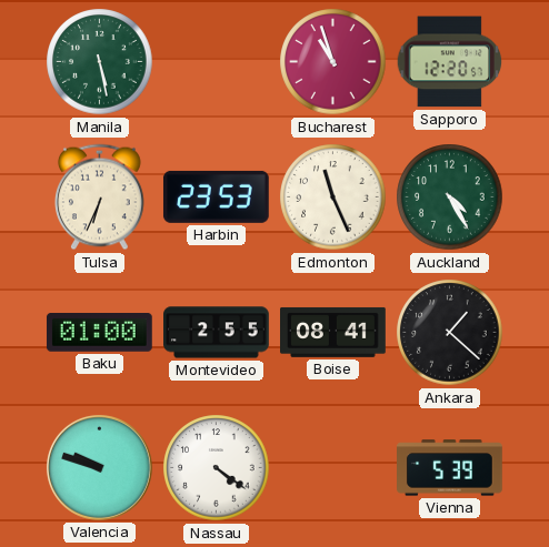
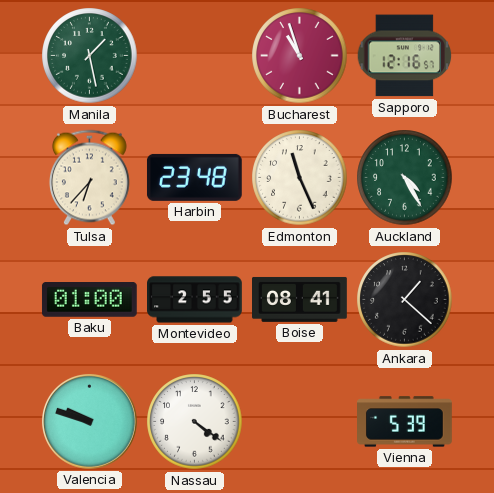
Manila: 5:28 -> 1:28 (90, 56)
Sapporo: 12:20 -> 12:16 (405, 56)
Tulsa: 6:34 -> 6:37 (89, 178)
Harbin: 23:53 -> 23:48 (194, 177)
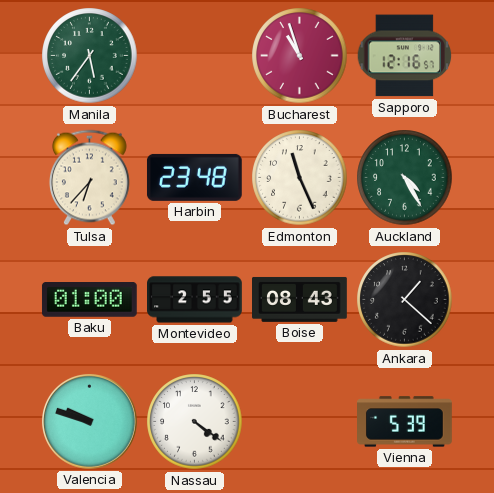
Manila: 1:28 -> 5:36 (90, 56)
Boise: 08:41 -> 08:43 (300, 299)
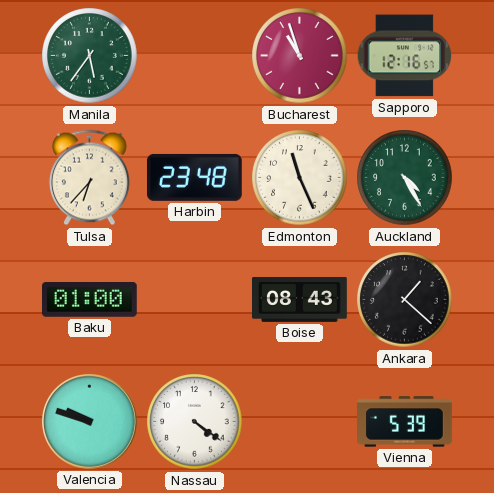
Montevideo: 2:55 -> none (195, 300)
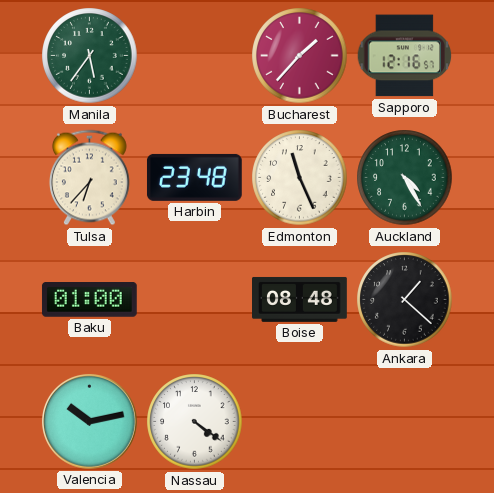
Bucharest: 10:57 -> 1:37 (300, 56)
Boise: 08:43 -> 08:48 (300, 299)
Valencia: 9:48 -> 10:13 (89, 421)
Vienna: 5:39 -> none (405, 422)
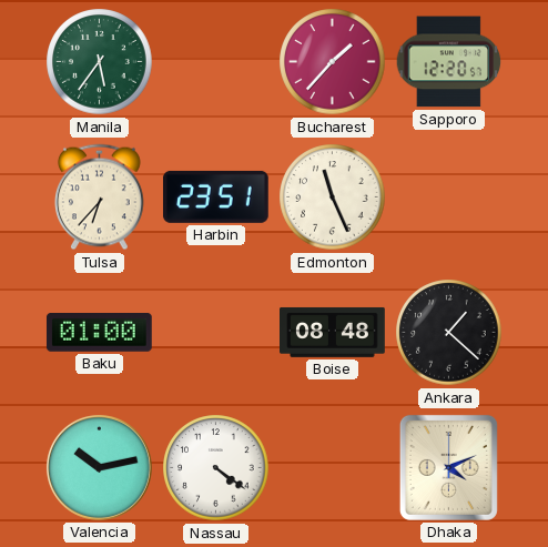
Sapporo: 12:16 -> 12:20 (449, 62)
Harbin: 23:48 -> 23:51 (215, 196)
Auckland: 4:25 -> none (405, 178)
Dhaka: none -> 4:11 (448, 467)
